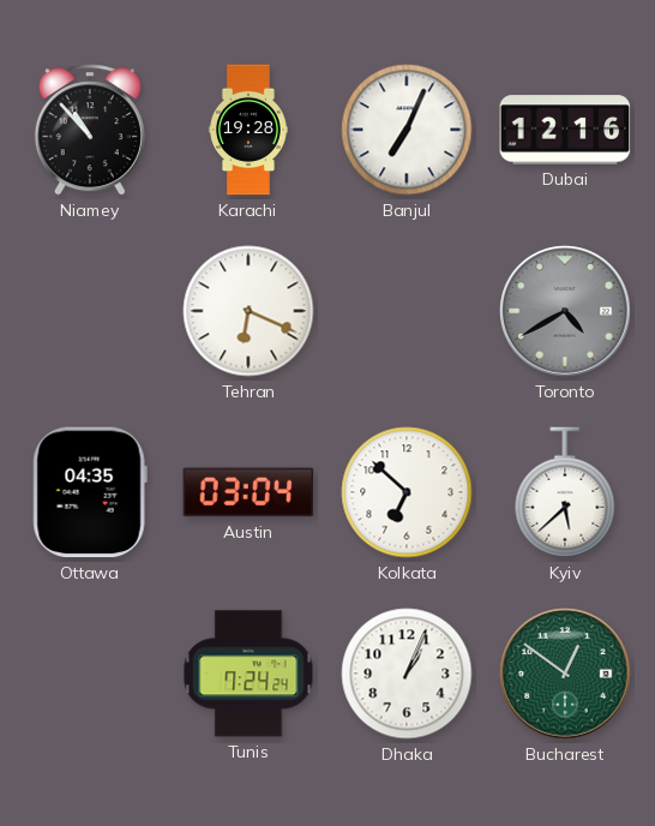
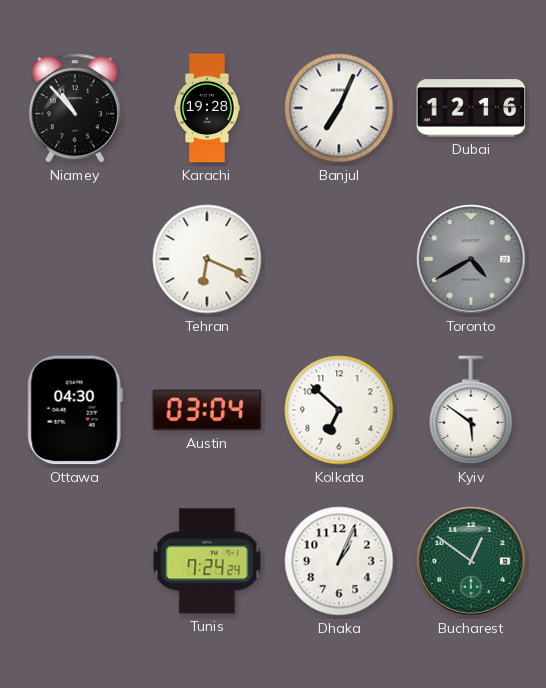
Ottawa: 04:35 -> 04:30 (75, 410)
Kyiv: 5:38 -> 5:51 (471, 410)
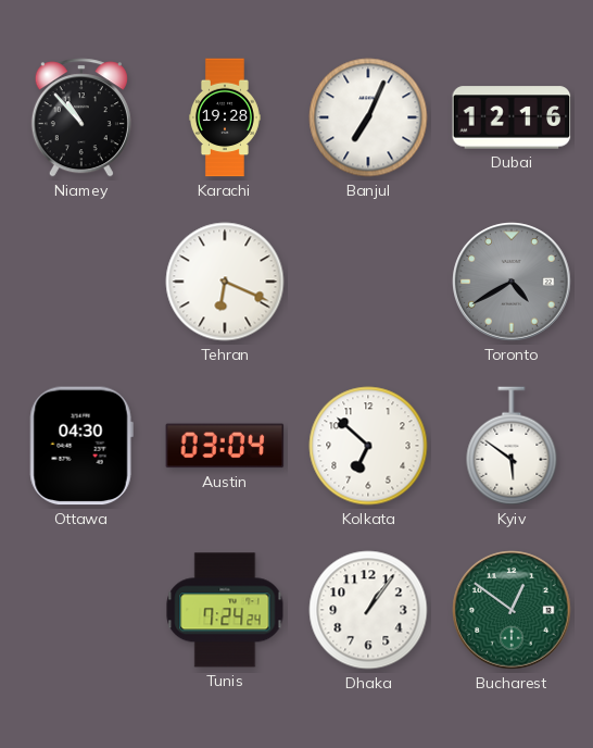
Dhaka: 1:04 -> 1:06 (368, 610)
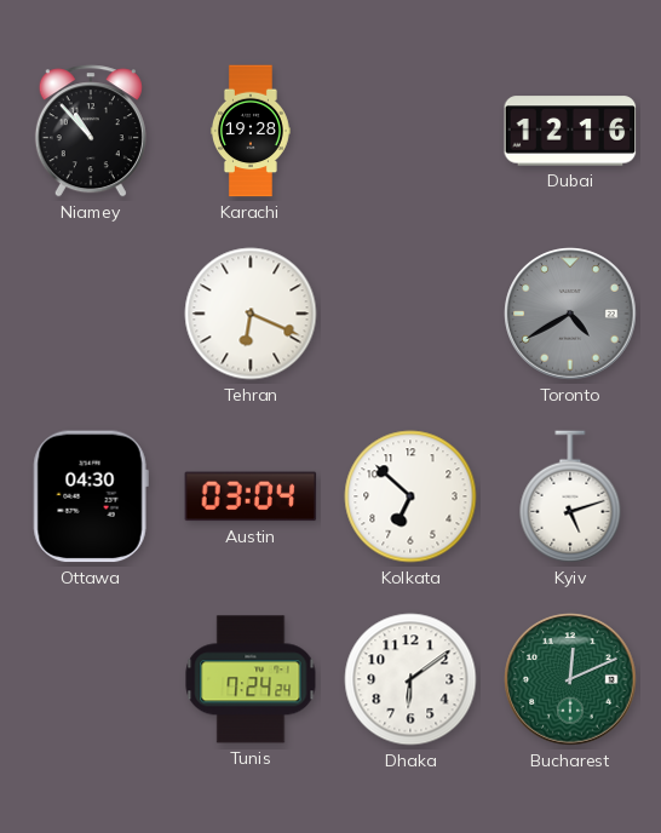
Banjul: 7:04 -> none (368, 117)
Kyiv: 5:51 -> 5:12 (570, 496)
Dhaka: 1:06 -> 6:09 (410, 679)
Bucharest: 12:51 -> 12:11 (570, 679)
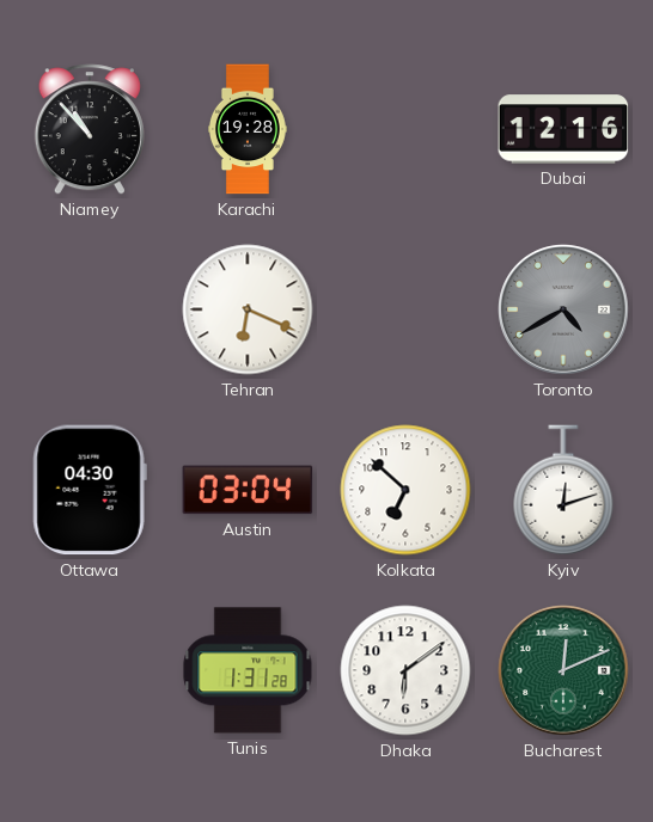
Kyiv: 5:12 -> 12:12 (563, 490)
Tunis: 7:24 -> 1:31 (248, 670)
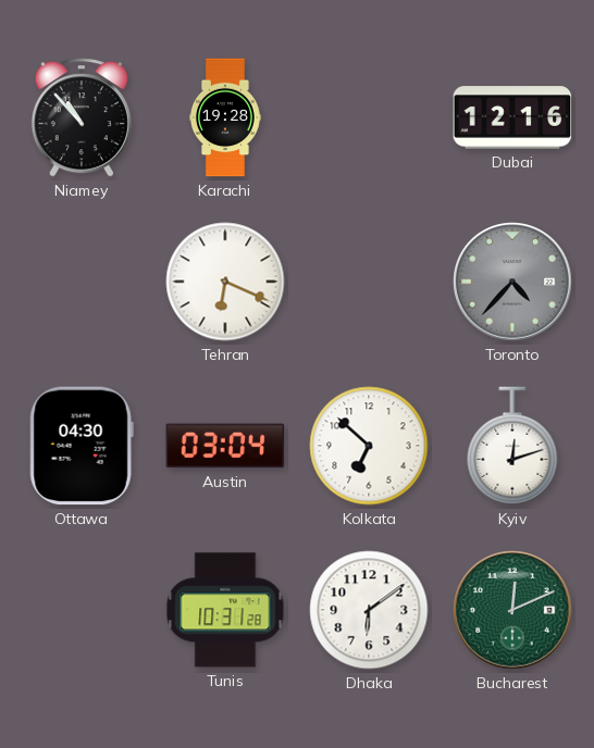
Toronto: 4:40 -> 4:37 (512, 282)
Tunis: 1:31 -> 10:31 (225, 610)
